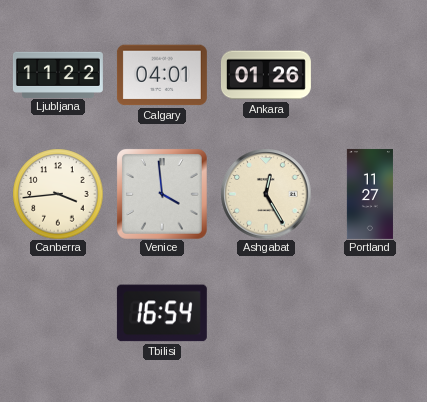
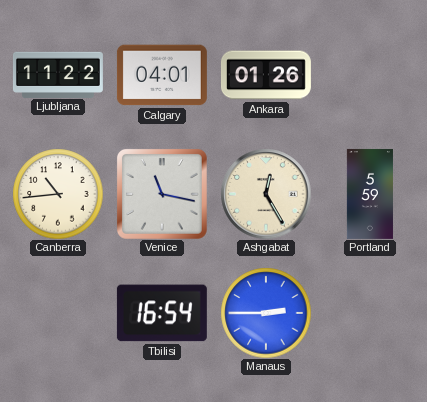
Canberra: 3:44 -> 10:44 (58, 194)
Venice: 3:59 -> 11:17 (162, 194)
Portland: 11:27 -> 5:59 (370, 194)
Manaus: none -> 2:45 (266, 313)
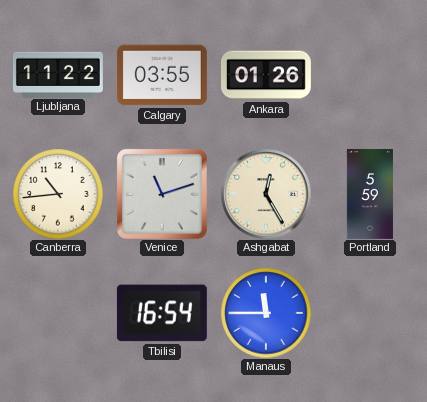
Calgary: 04:01 -> 03:55 (162, 75)
Venice: 11:17 -> 11:12 (162, 194)
Manaus: 2:45 -> 11:45 (266, 313)
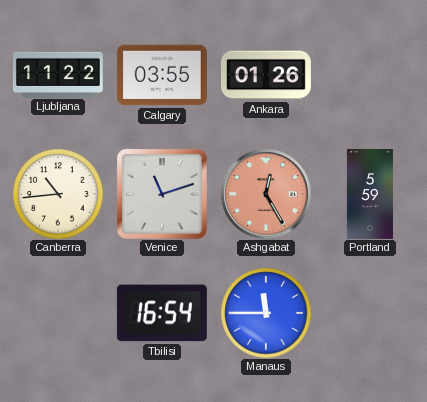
Ashgabat dial: cream -> salmon (266, 194)
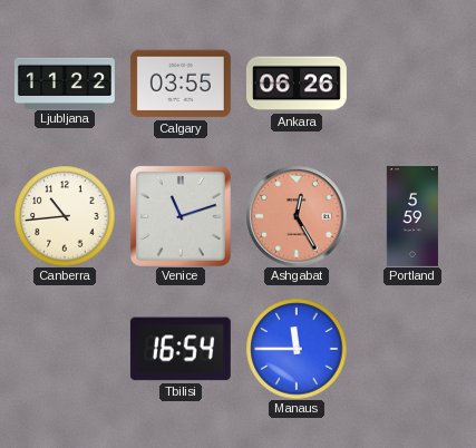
Ankara: 01:26 -> 06:26 (297, 84)
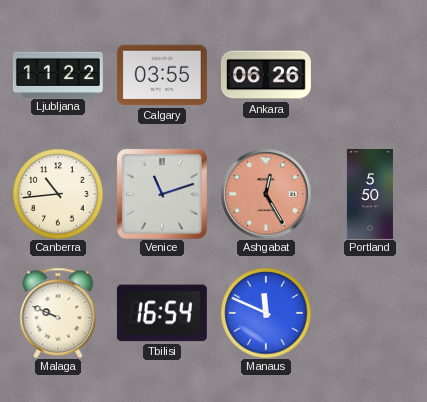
Portland: 5:59 -> 5:50 (370, 194)
Malaga: none -> 9:49 (58, 313)
Manaus: 11:45 -> 11:49 (266, 313)
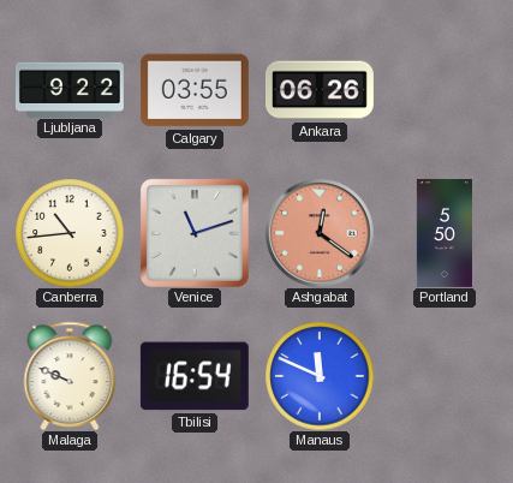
Ljubljana: 11:22 -> 9:22 (70, 89)
Ashgabat: 12:25 -> 12:21 (320, 233)
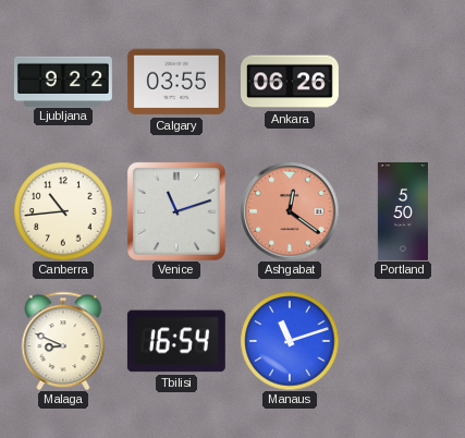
Malaga: 9:49 -> 8:49 (63, 341)
Manaus: 11:49 -> 11:12 (290, 341)
